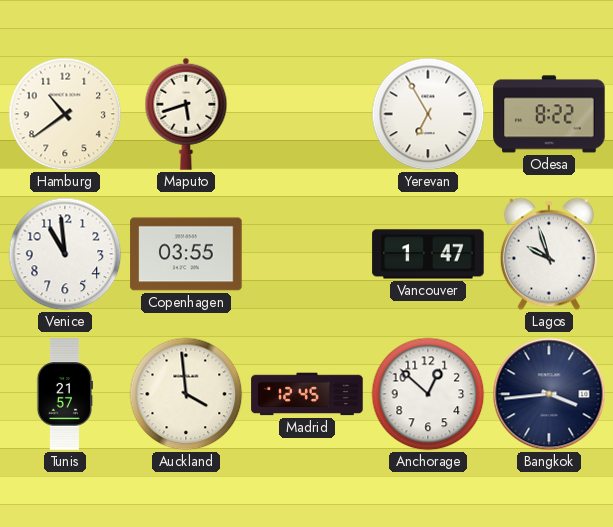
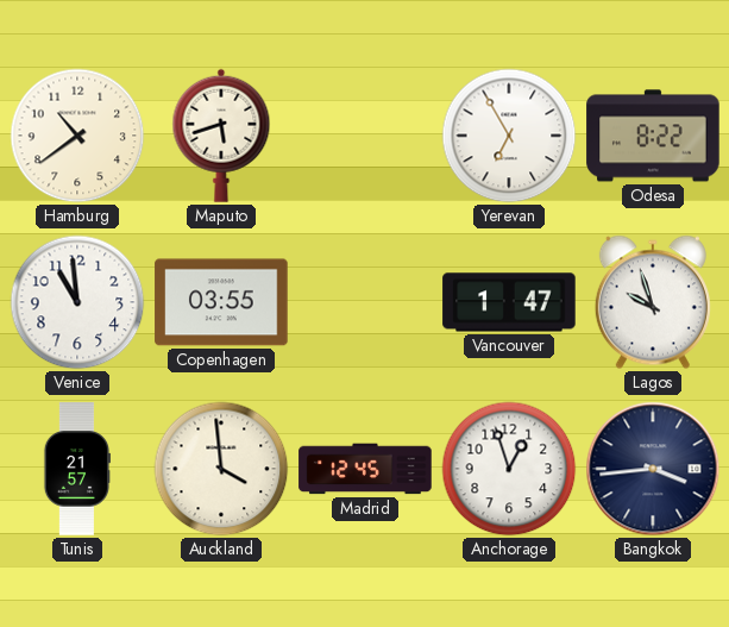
Anchorage: 12:52 -> 12:57 (509, 469)
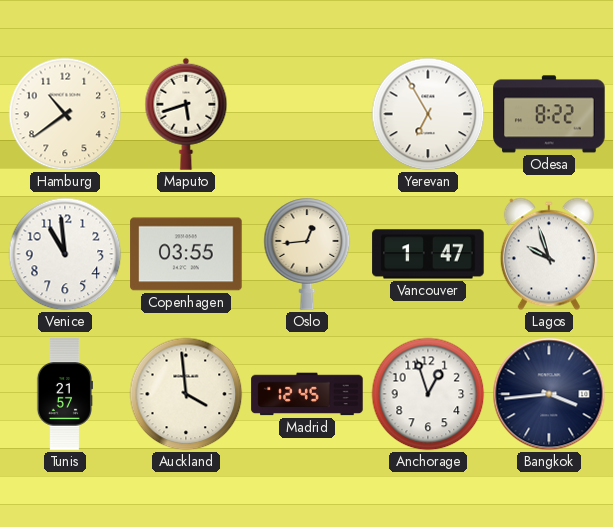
Oslo: none -> 12:44 (307, 254)
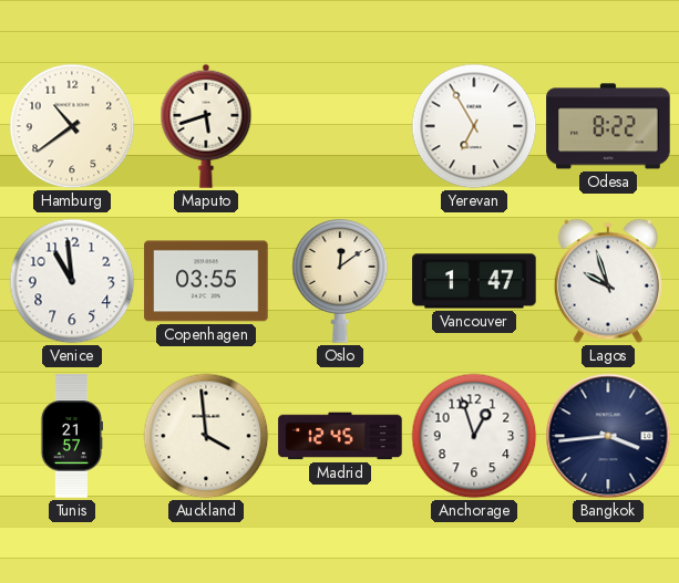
Oslo: 12:44 -> 12:09 (340, 281)
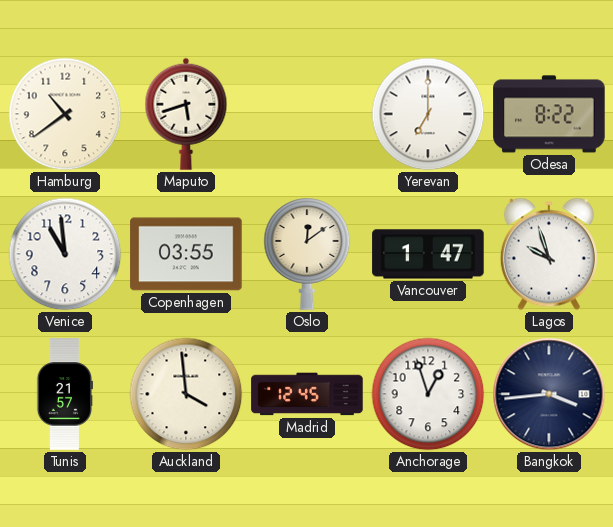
Yerevan: 6:55 -> 7:00 (428, 114)
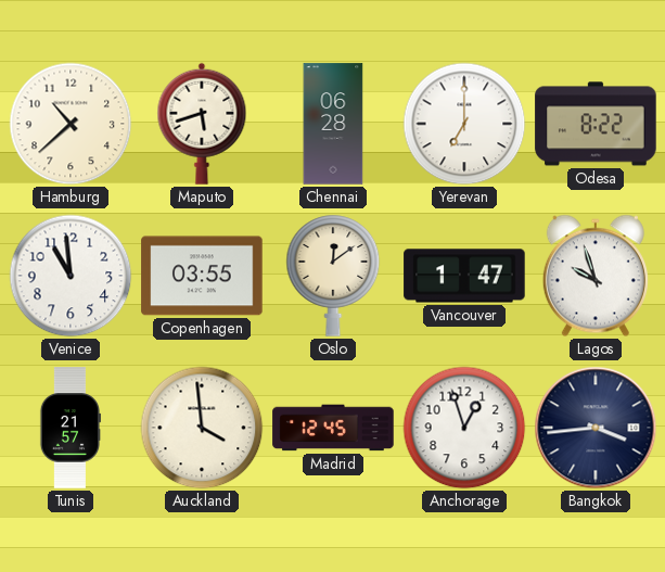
Hamburg: 10:39 -> 10:38 (71, 124)
Chennai: none -> 06:28 (333, 124)
